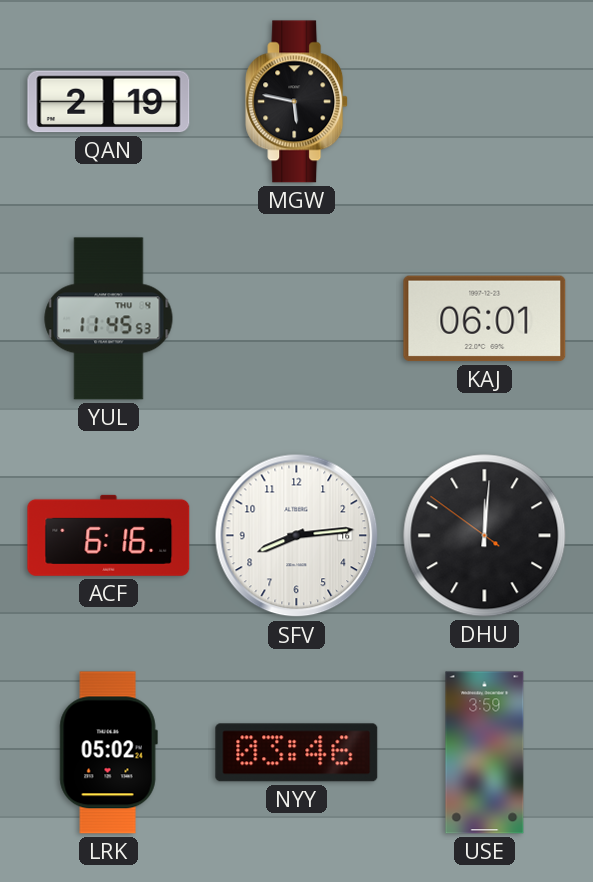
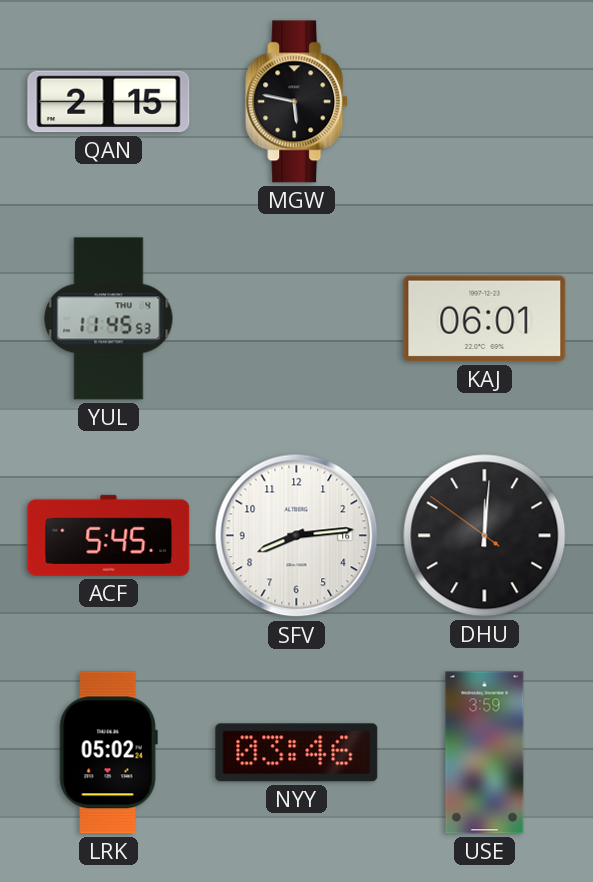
QAN: 2:19 -> 2:15 (109, 102)
ACF: 6:16 -> 5:45 (109, 535)
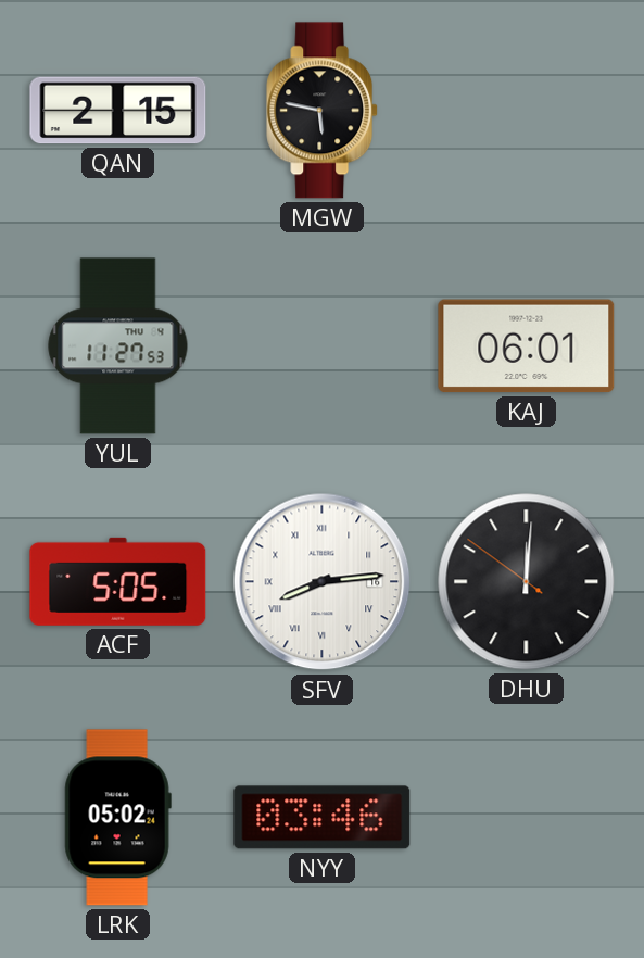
YUL: 11:45 -> 11:27 (118, 346)
ACF: 5:45 -> 5:05 (118, 581)
SFV numerals: Arabic -> Roman (323, 582)
USE: 3:59 -> none (485, 753)
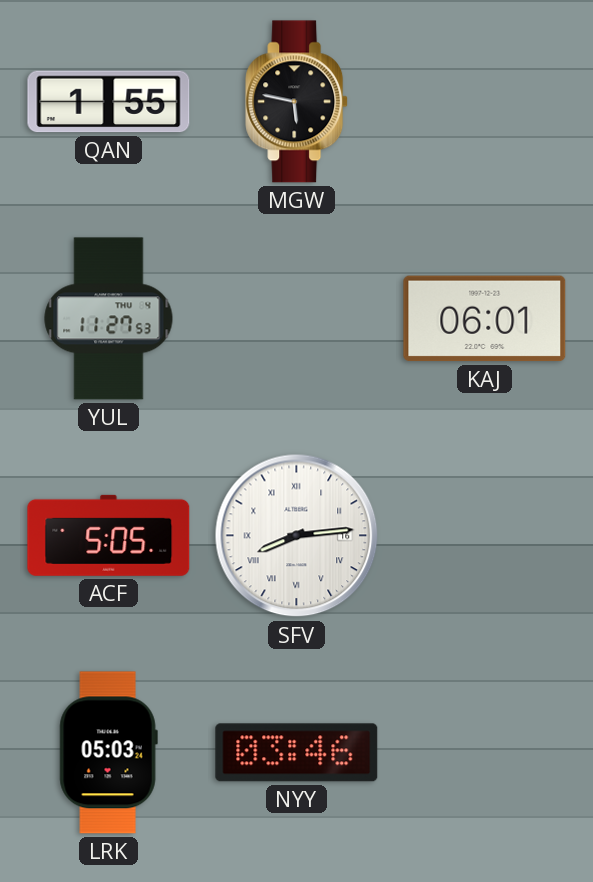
QAN: 2:15 -> 1:55 (109, 102)
DHU: 12:00 -> none (527, 582)
LRK: 05:02 -> 05:03 (108, 753)
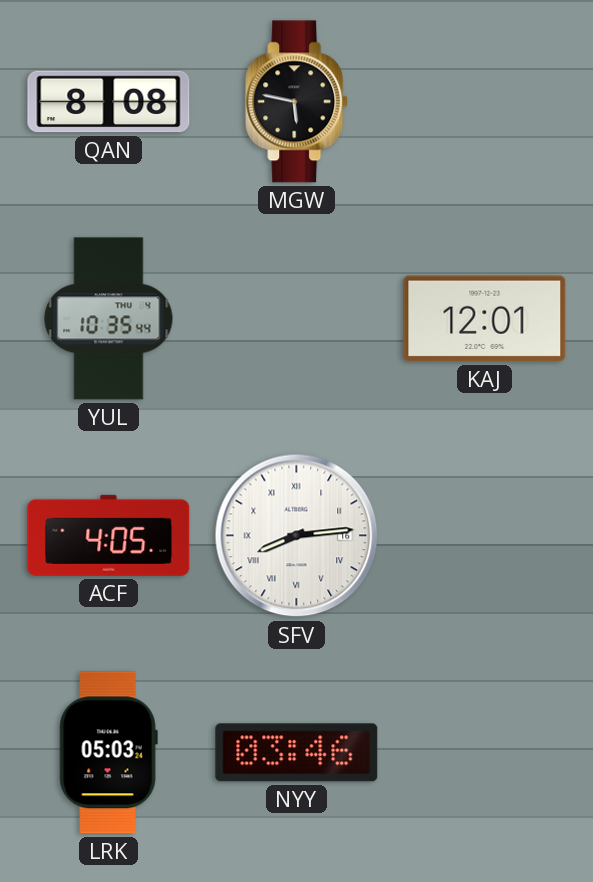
QAN: 1:55 -> 8:08 (109, 102)
YUL: 11:27 -> 10:35 (109, 319)
KAJ: 06:01 -> 12:01 (485, 319)
ACF: 5:05 -> 4:05 (109, 535)
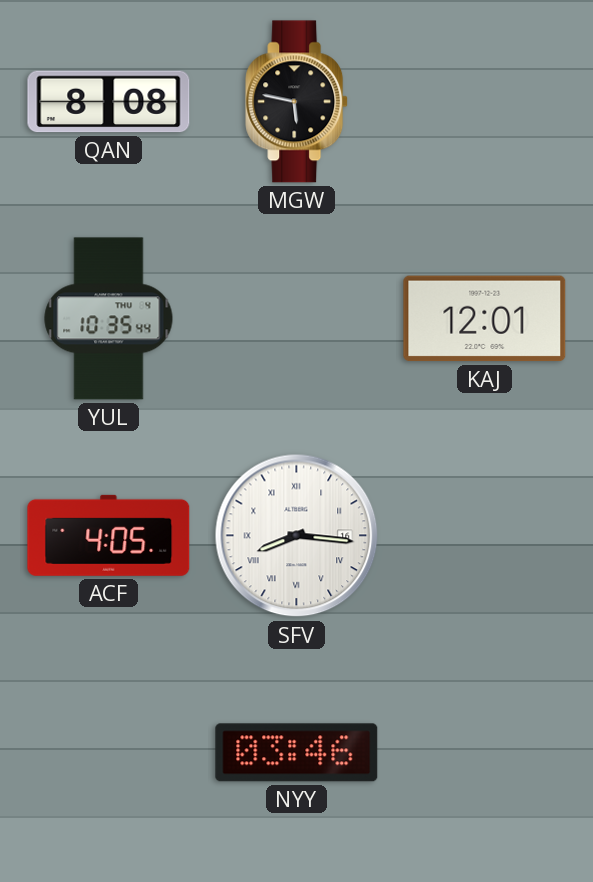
SFV: 8:14 -> 8:16 (297, 536)
LRK: 05:03 -> none (108, 753)
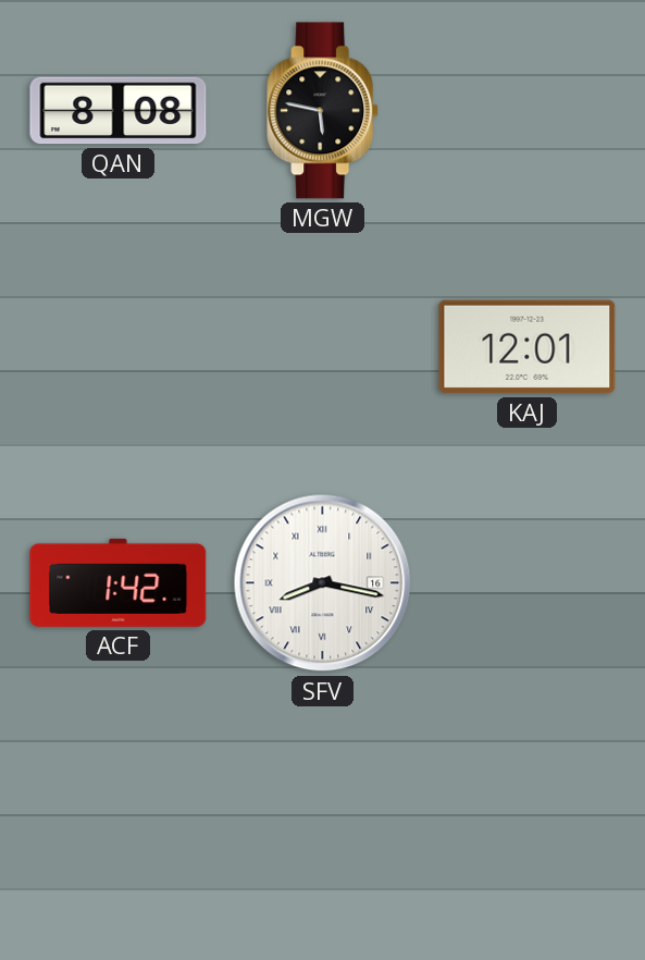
YUL: 10:35 -> none (109, 319)
ACF: 4:05 -> 1:42 (119, 582)
SFV: 8:16 -> 8:17 (323, 583)
NYY: 03:46 -> none (297, 753)
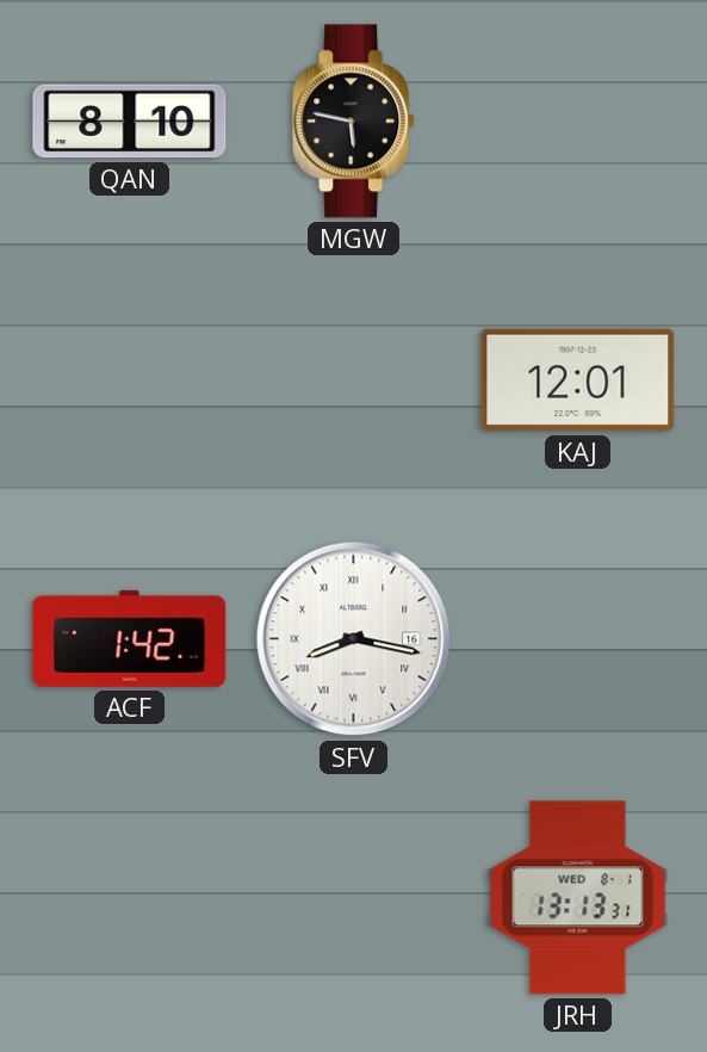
QAN: 8:08 -> 8:10 (130, 122)
JRH: none -> 13:13 (578, 898)
